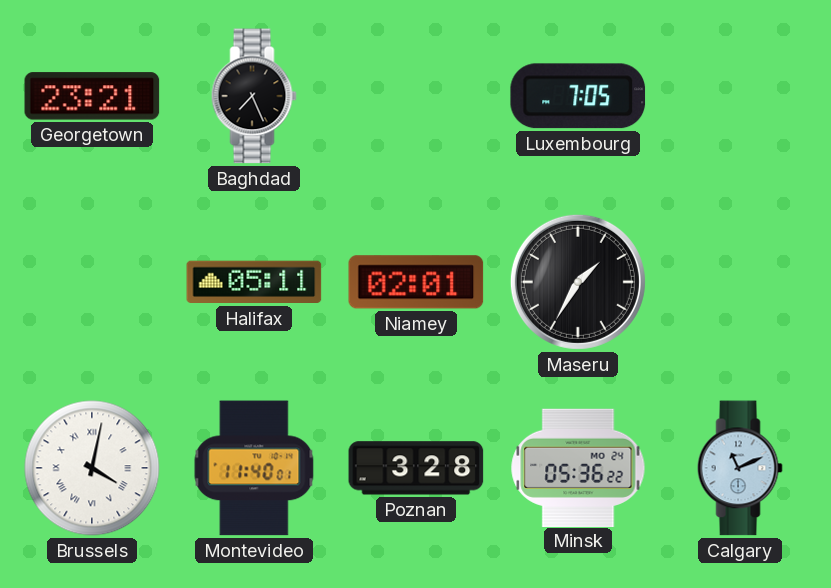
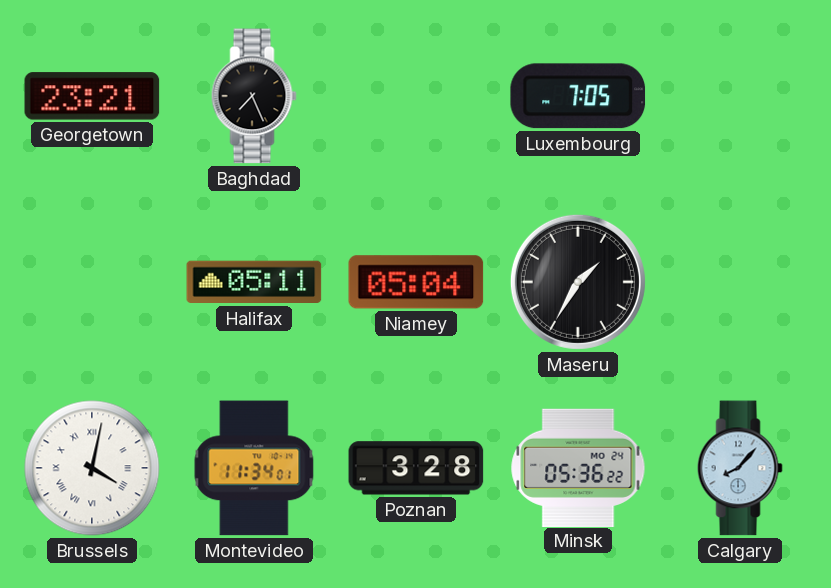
Niamey: 02:01 -> 05:04 (416, 282)
Montevideo: 11:40 -> 11:34 (254, 468)
Calgary: 11:11 -> 8:07 (740, 468)
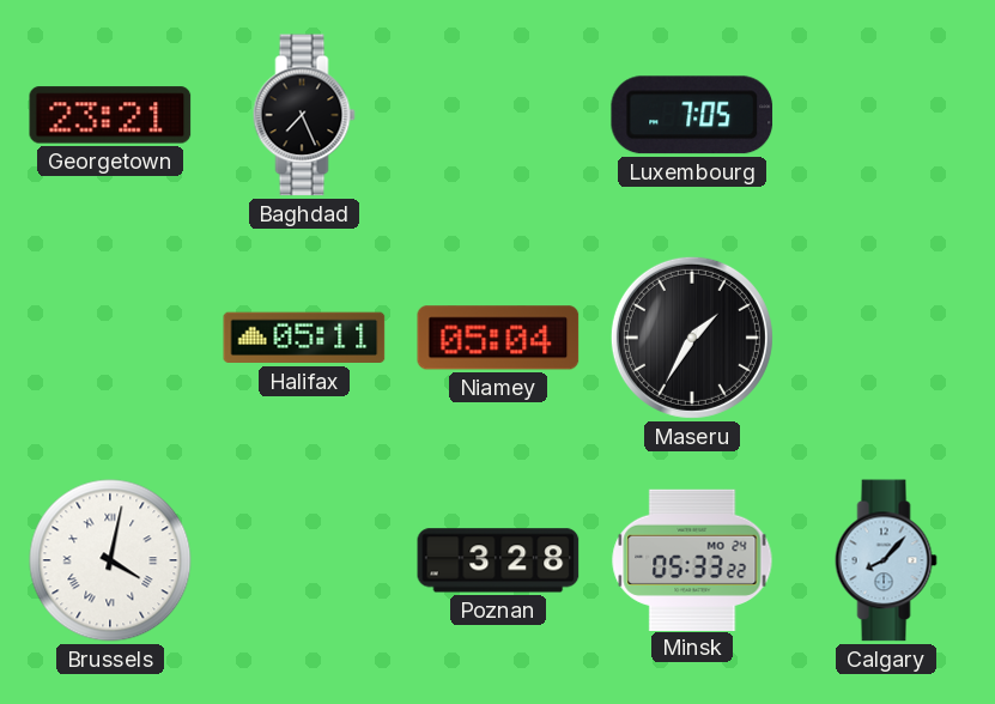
Montevideo: 11:34 -> none (254, 468)
Minsk: 05:36 -> 05:33 (692, 559)
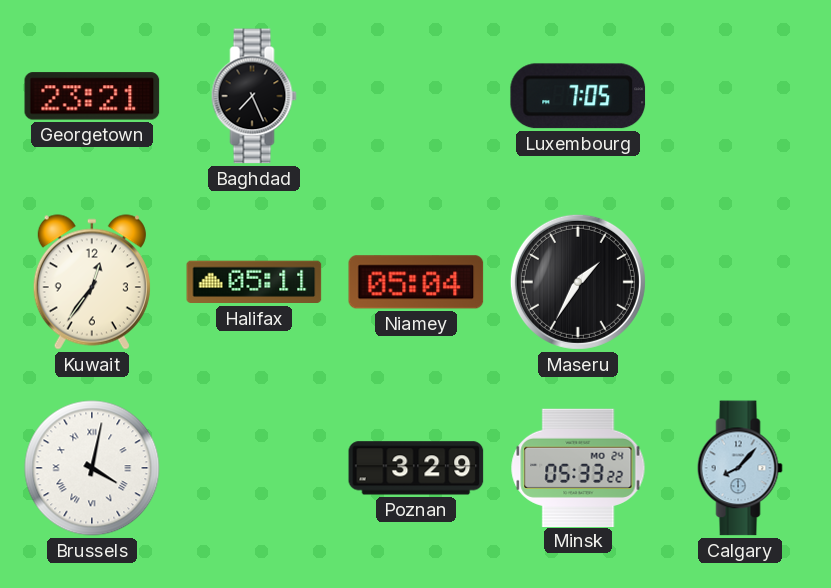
Kuwait: none -> 12:36 (92, 282)
Poznan: 3:28 -> 3:29 (416, 468)
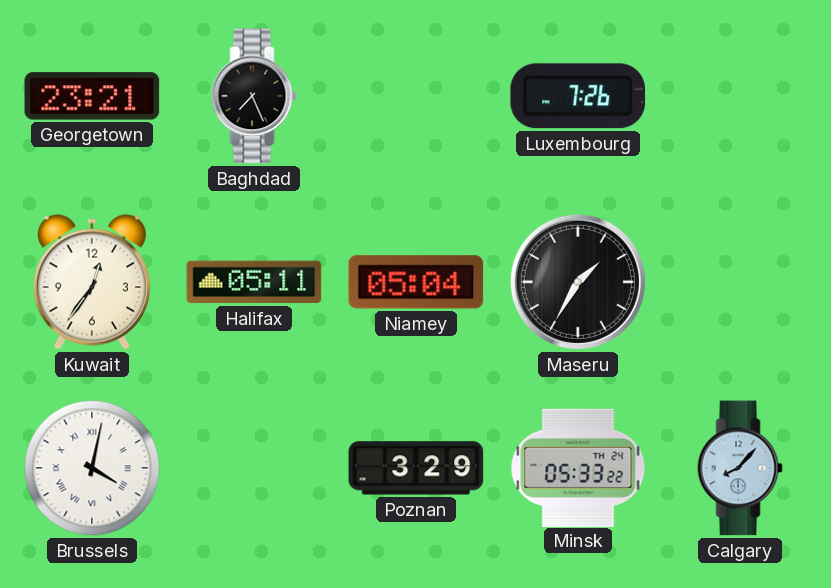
Luxembourg: 7:05 -> 7:26 (578, 96)
Minsk date: MO 24 -> TH 24 (578, 467)
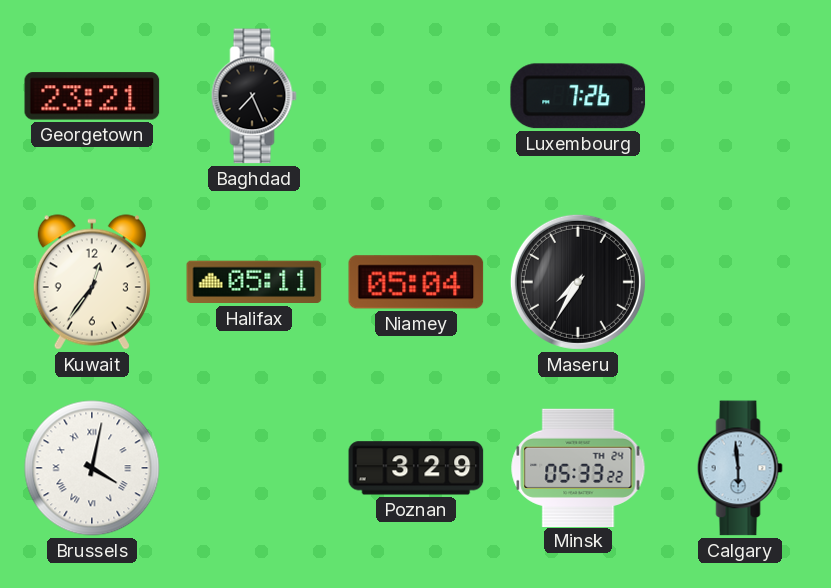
Maseru: 1:35 -> 7:35 (578, 282)
Calgary: 8:07 -> 5:59 (740, 468)
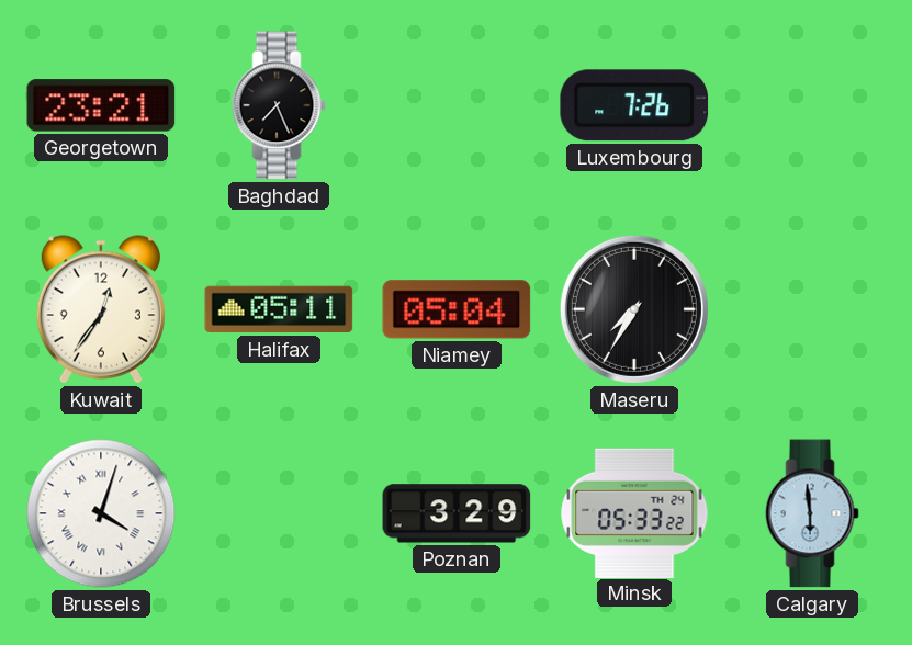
Brussels: 4:02 -> 4:03 (101, 513)
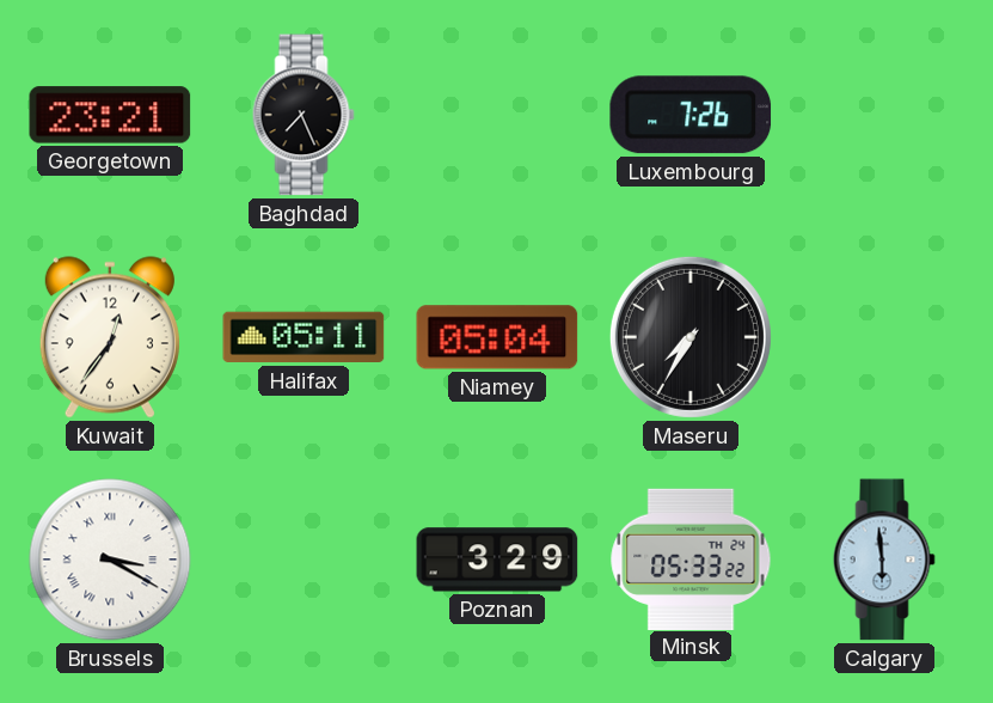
Brussels: 4:03 -> 3:20 (110, 560)
